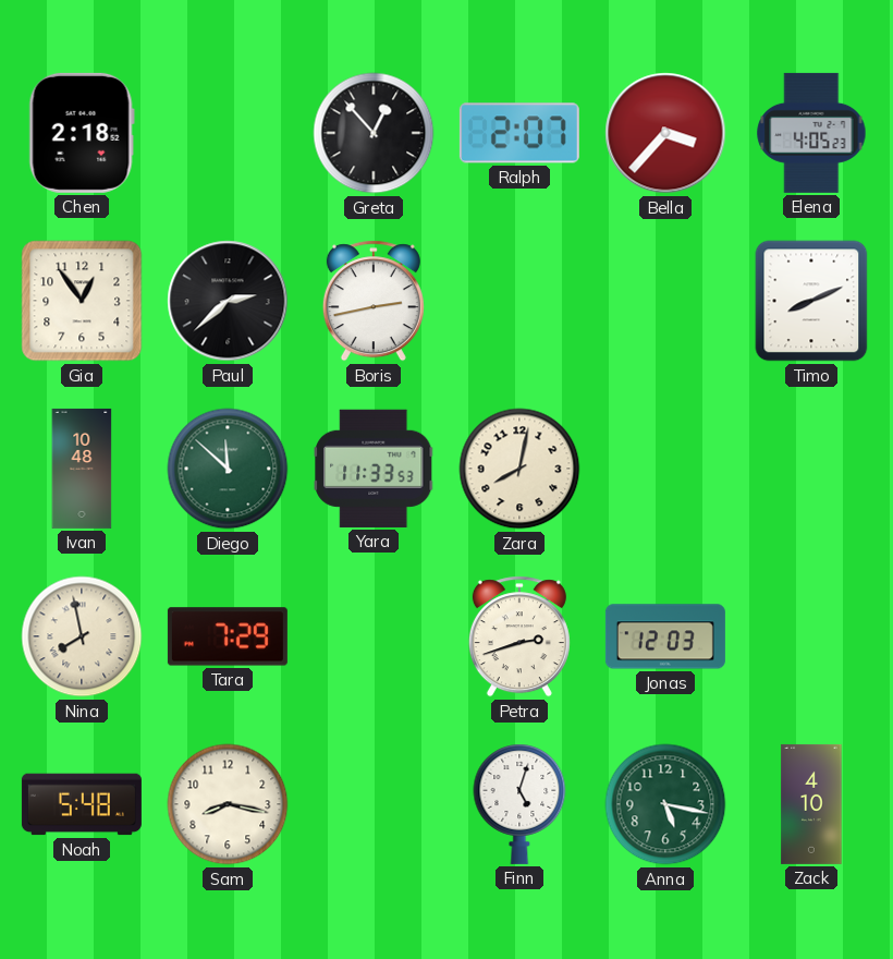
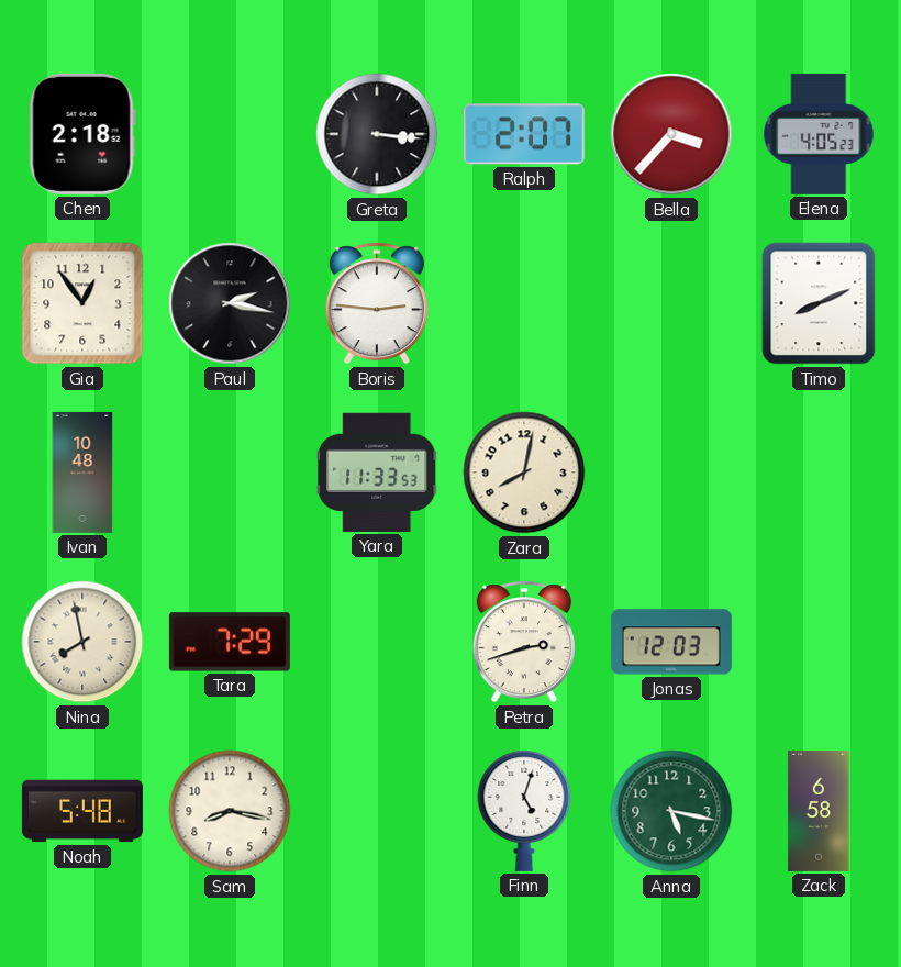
Greta: 12:53 -> 3:16 (377, 134)
Paul: 2:38 -> 2:17 (230, 303)
Boris: 2:43 -> 2:46 (377, 303)
Diego: 11:52 -> none (228, 469)
Zack: 4:10 -> 6:58 (819, 811)
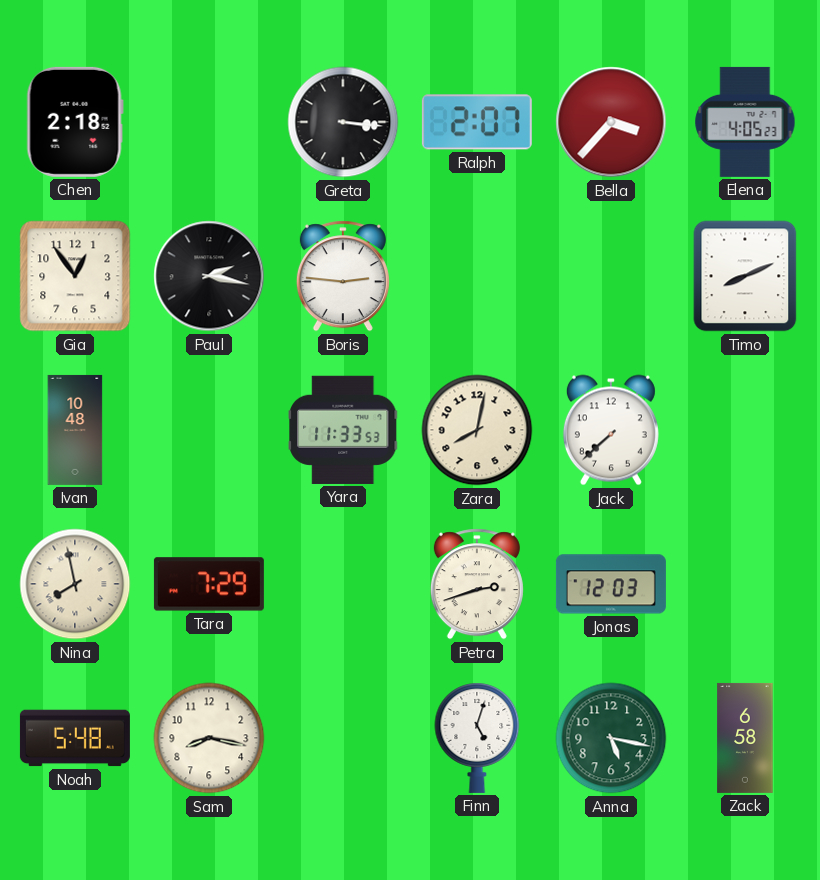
Jack: none -> 7:38 (611, 430)
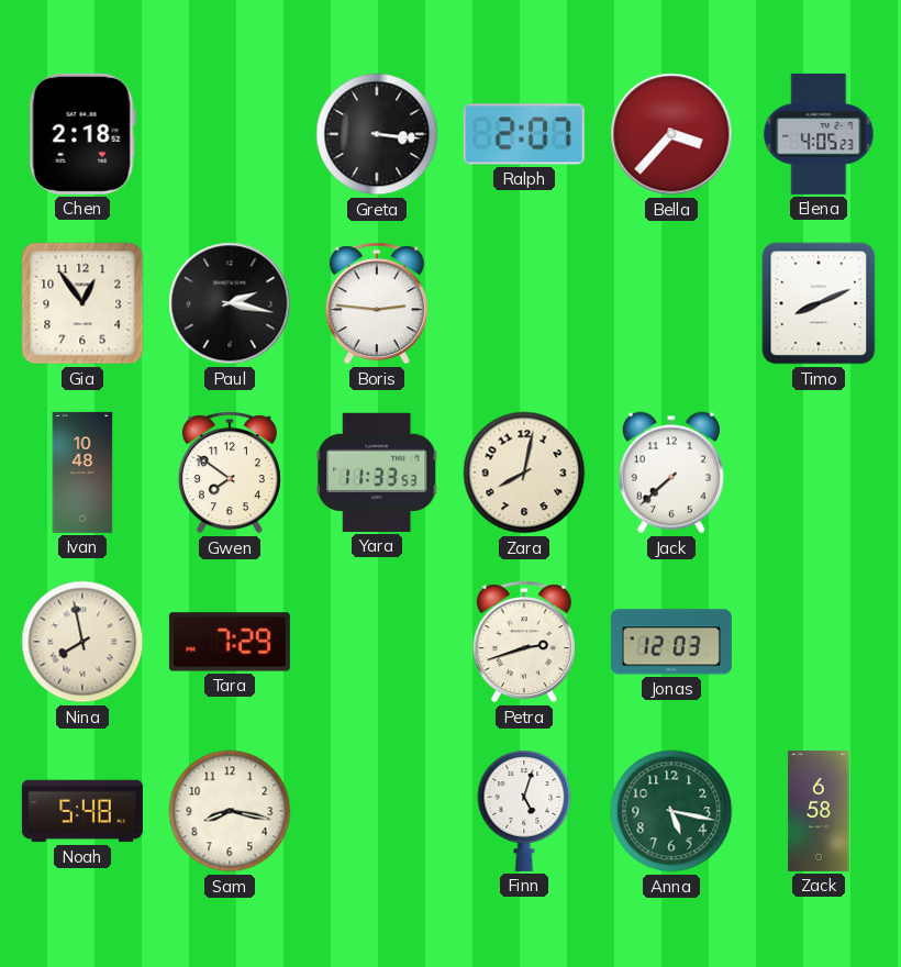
Gwen: none -> 7:51 (230, 473)
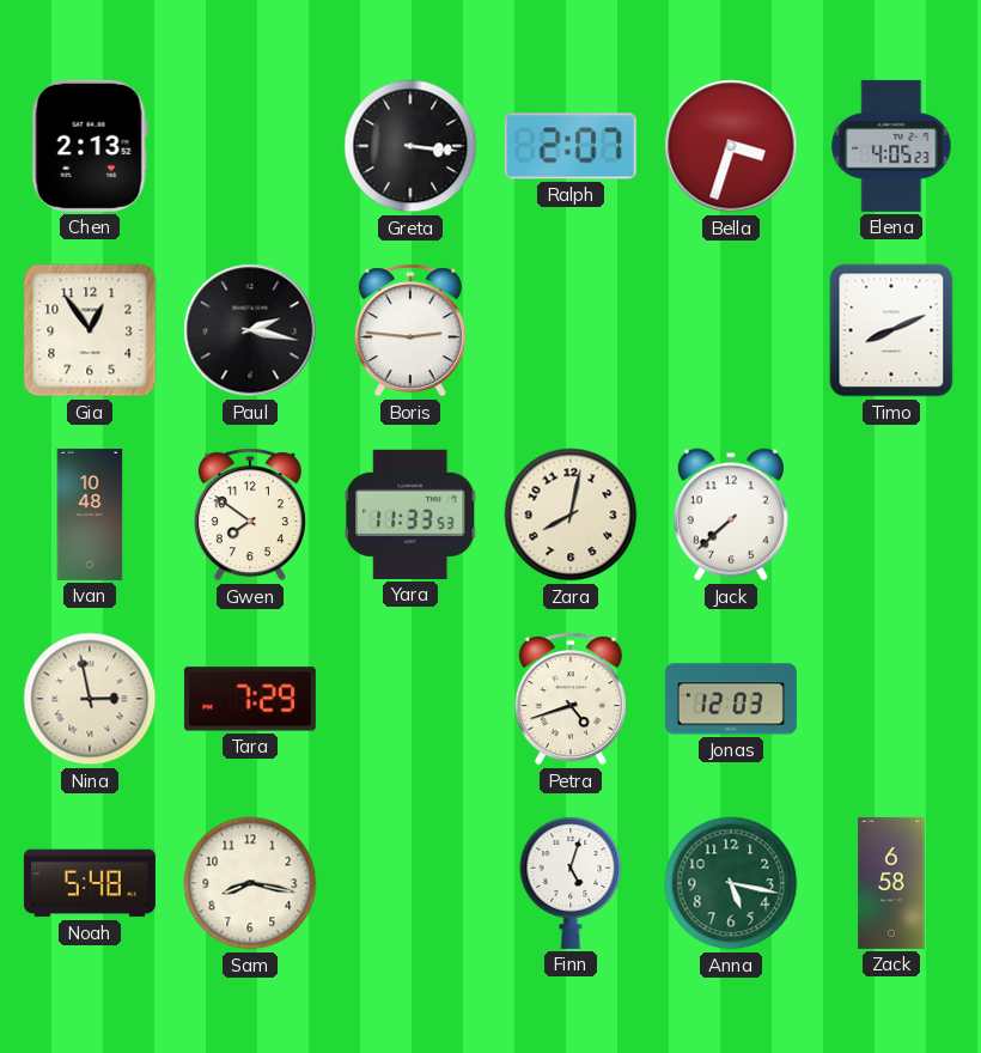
Chen: 2:18 -> 2:13 (90, 146)
Bella: 3:37 -> 3:33 (731, 146)
Nina: 7:58 -> 2:58 (90, 699)
Petra: 2:42 -> 4:42 (571, 699)
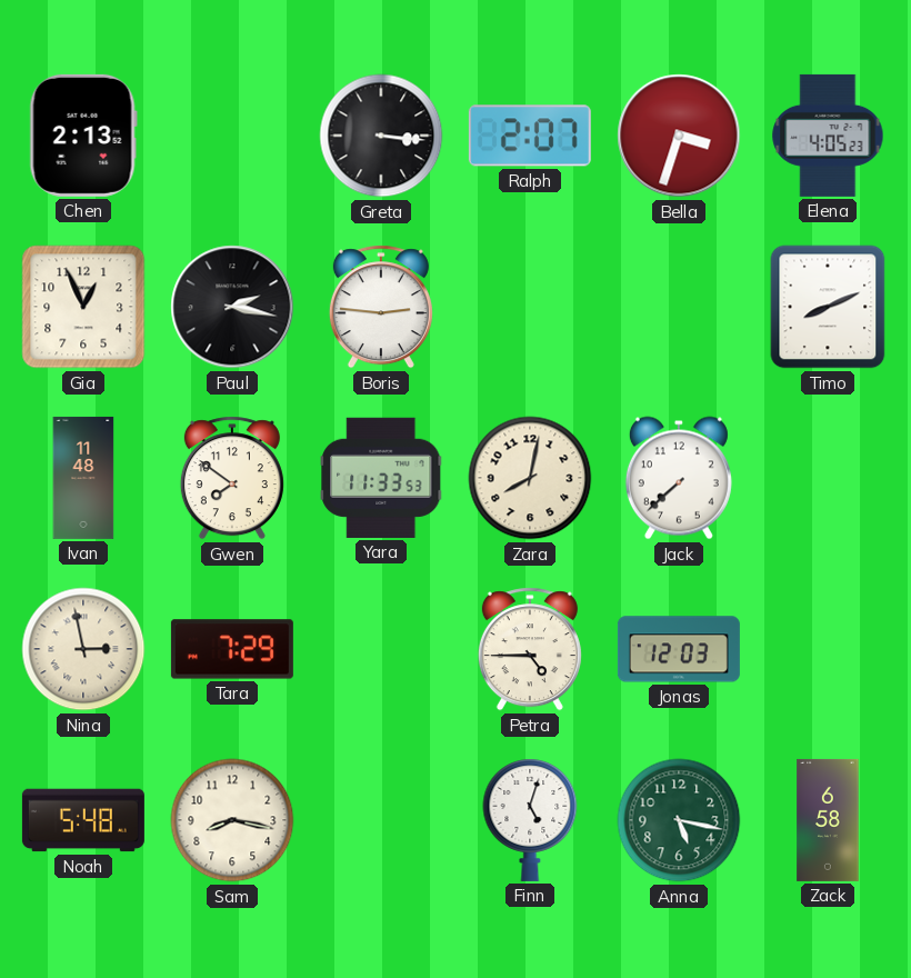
Gia: 12:54 -> 12:56 (83, 307)
Ivan: 10:48 -> 11:48 (83, 478)
Petra: 4:42 -> 4:45 (530, 649)
